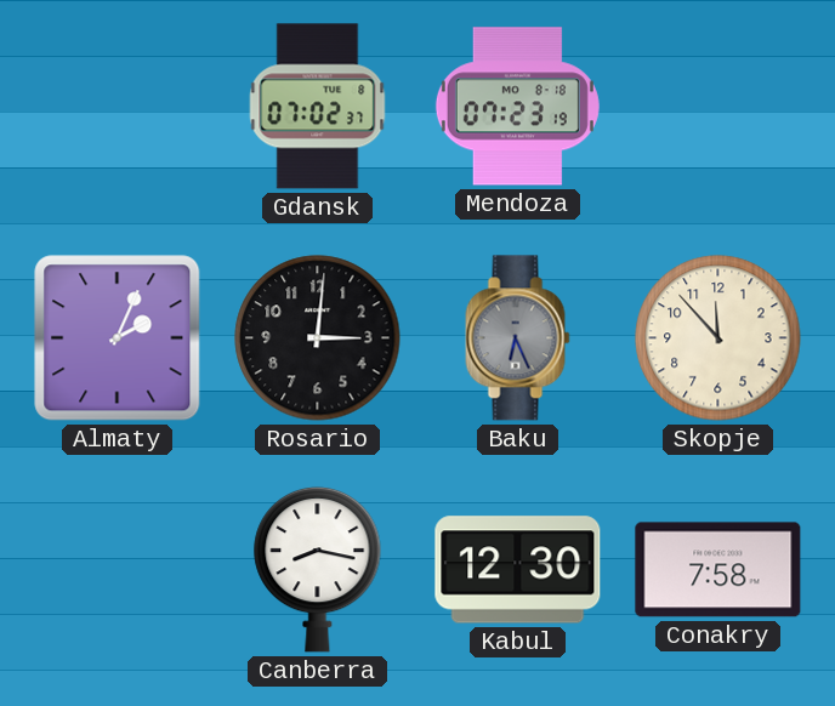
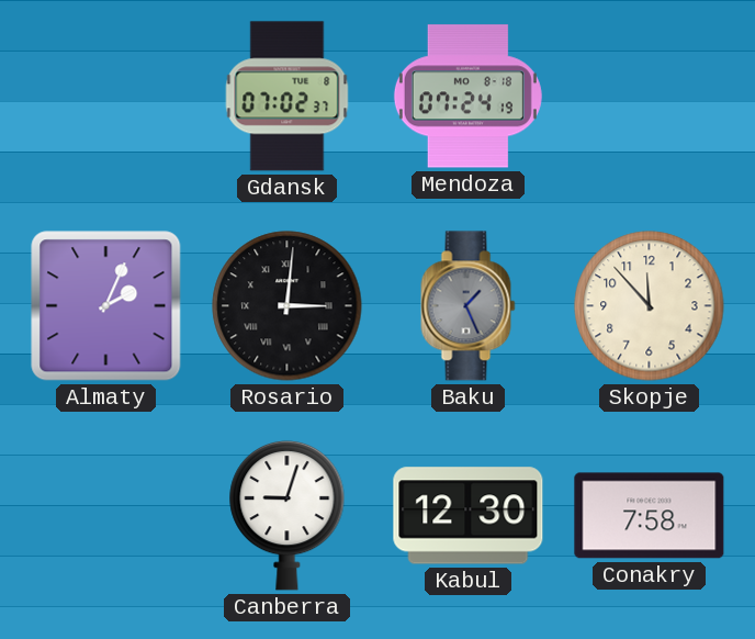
Mendoza: 07:23 -> 07:24 (467, 97)
Rosario numerals: Arabic -> Roman (288, 306)
Baku: 6:26 -> 1:26 (469, 306)
Canberra: 8:17 -> 9:03 (288, 515)
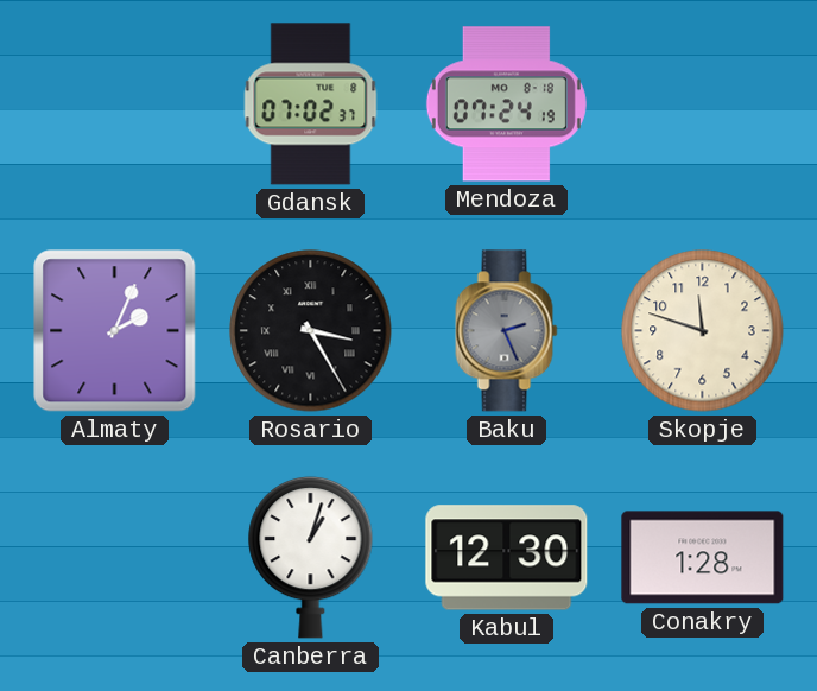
Rosario: 3:01 -> 3:25 (311, 331)
Baku: 1:26 -> 2:26 (507, 331)
Skopje: 11:53 -> 11:48 (703, 331)
Canberra: 9:03 -> 1:03 (311, 557)
Conakry: 7:58 -> 1:28 (703, 558)
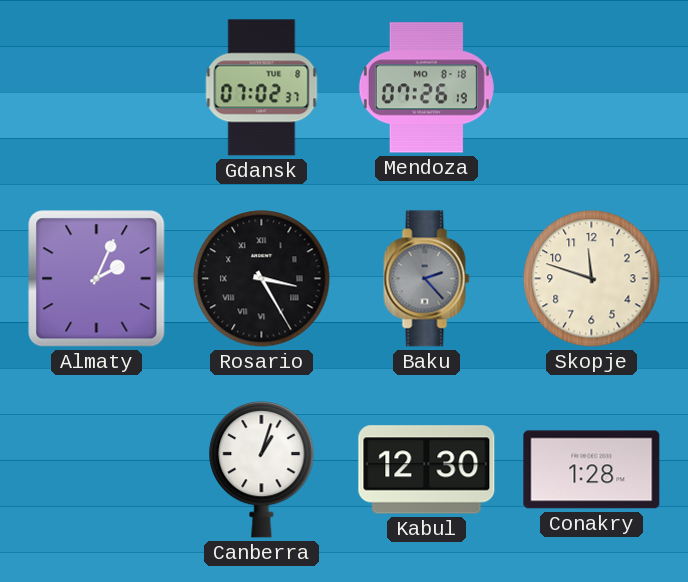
Mendoza: 07:24 -> 07:26 (426, 88)
Baku: 2:26 -> 2:23 (427, 279)
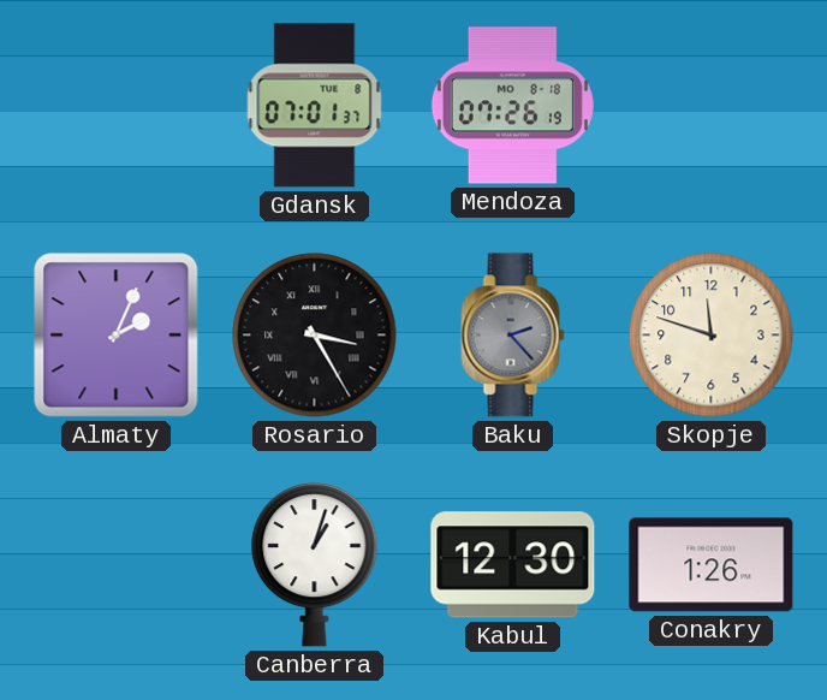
Gdansk: 07:02 -> 07:01 (315, 106)
Conakry: 1:28 -> 1:26 (712, 565)
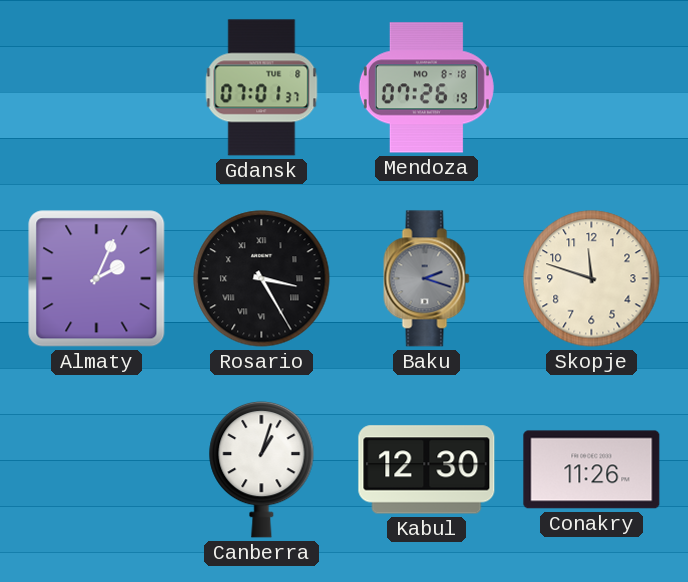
Baku: 2:23 -> 2:18 (427, 279)
Conakry: 1:26 -> 11:26 (592, 470)
